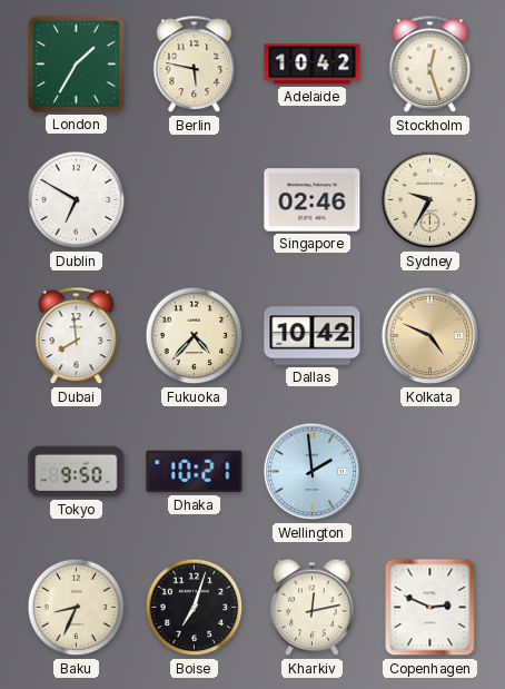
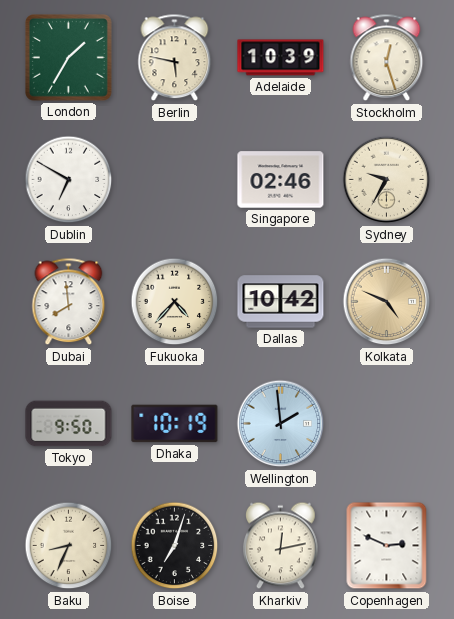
Adelaide: 10:42 -> 10:39 (281, 58)
Dhaka: 10:21 -> 10:19 (175, 424)
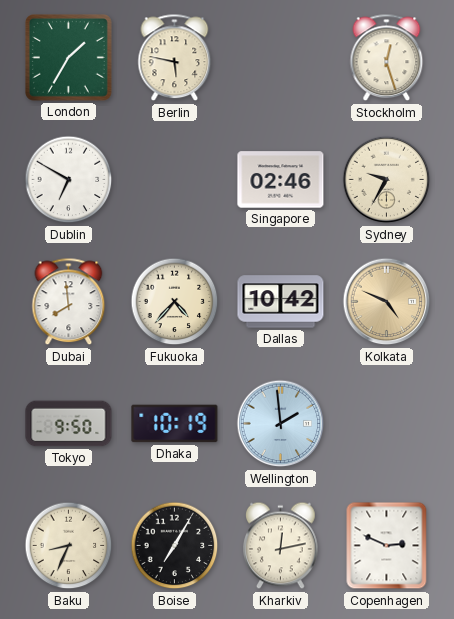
Adelaide: 10:39 -> none (281, 58)
Boise: 7:03 -> 7:05 (175, 546)
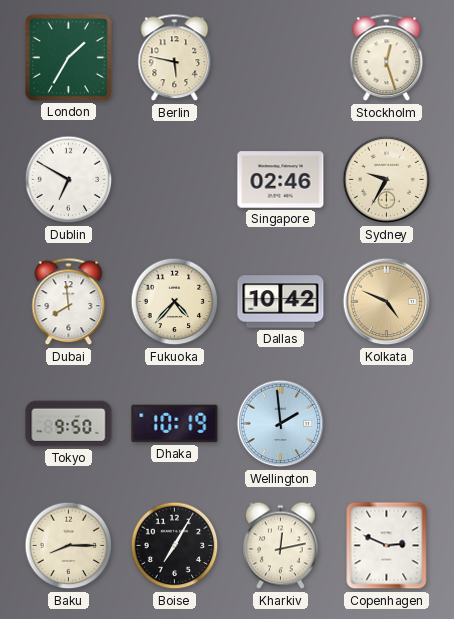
Baku: 8:34 -> 8:15 (69, 546)
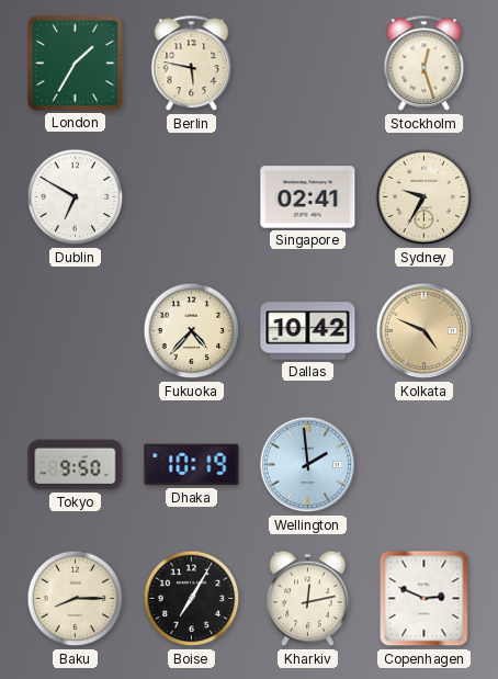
Singapore: 02:46 -> 02:41 (308, 197)
Dubai: 7:59 -> none (69, 302)
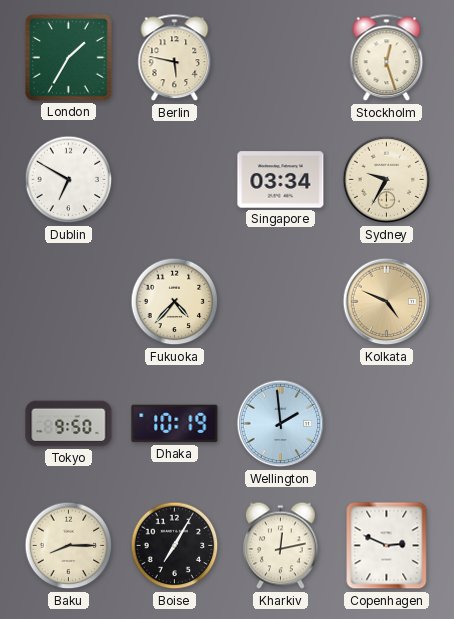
Singapore: 02:41 -> 03:34 (281, 180)
Dallas: 10:42 -> none (308, 331)
